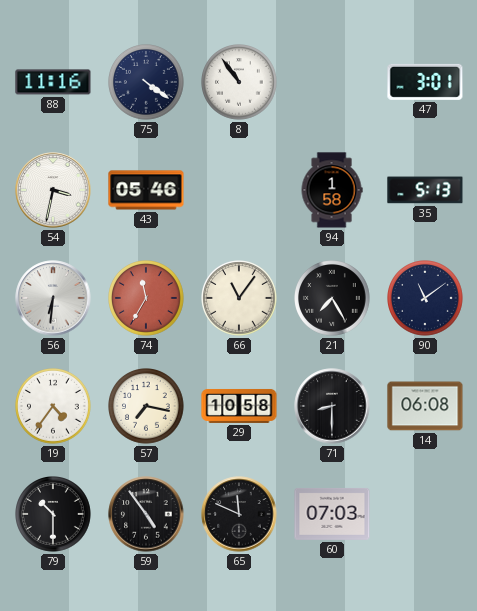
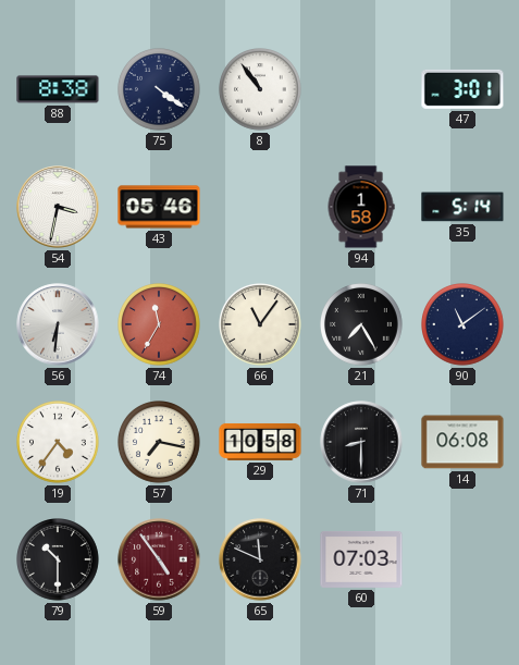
88: 11:16 -> 8:38 (58, 89)
35: 5:13 -> 5:14 (462, 207)
59 dial: black -> burgundy (159, 559)
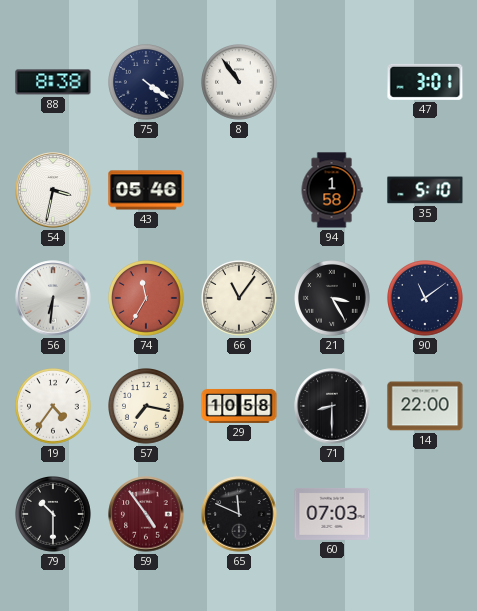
35: 5:14 -> 5:10 (425, 190)
21: 7:25 -> 3:25 (333, 299)
14: 06:08 -> 22:00 (425, 406)
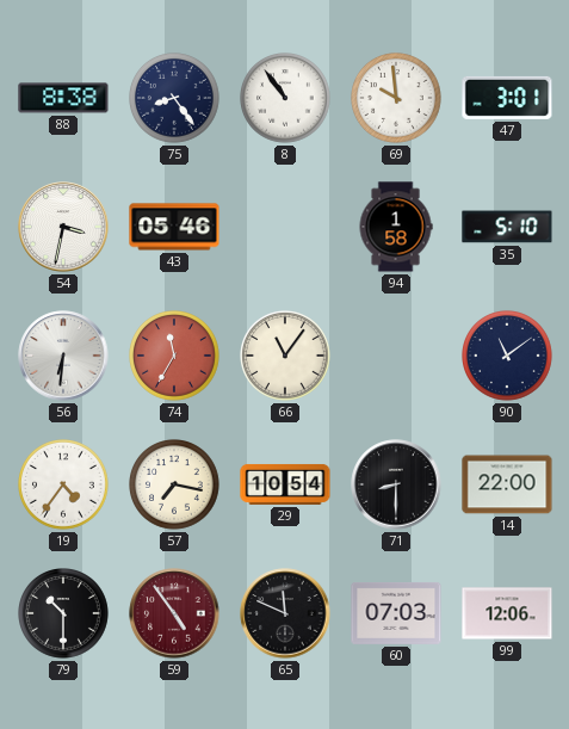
75: 4:21 -> 8:24 (175, 99)
69: none -> 9:59 (397, 99)
21: 3:25 -> none (333, 299)
29: 10:58 -> 10:54 (285, 484)
99: none -> 12:06 (507, 613)
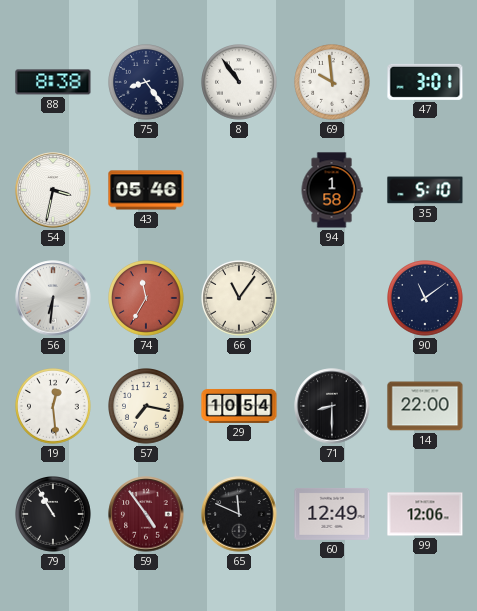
19: 4:36 -> 12:29 (54, 407)
79: 10:30 -> 10:55 (54, 515)
60: 07:03 -> 12:49 (332, 514)
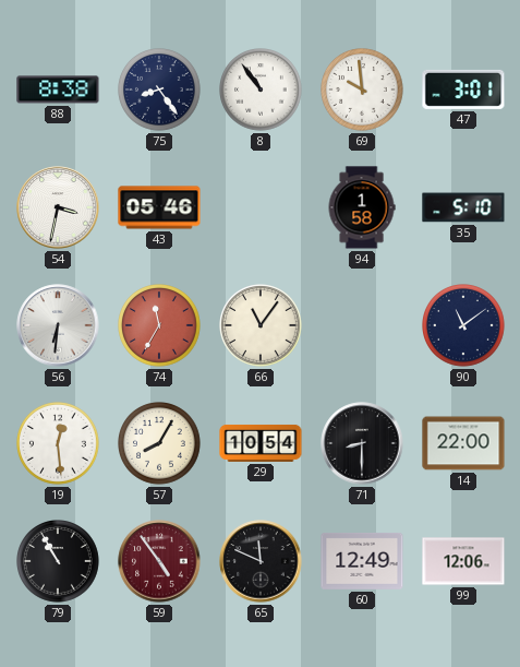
57: 7:17 -> 8:05 (160, 444)
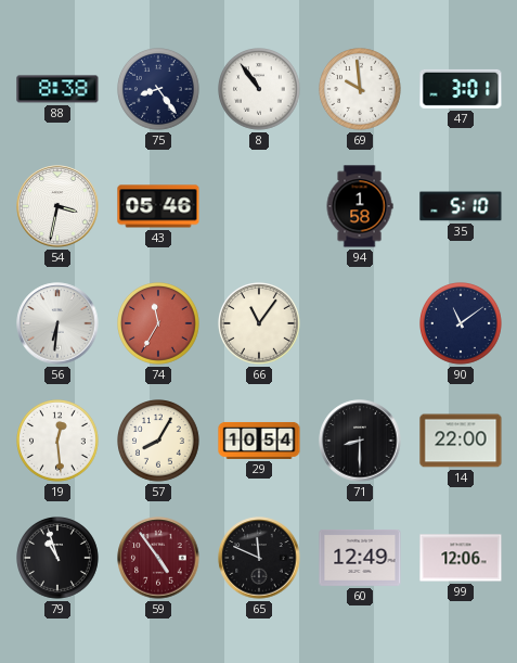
79: 10:55 -> 10:57 (59, 559)
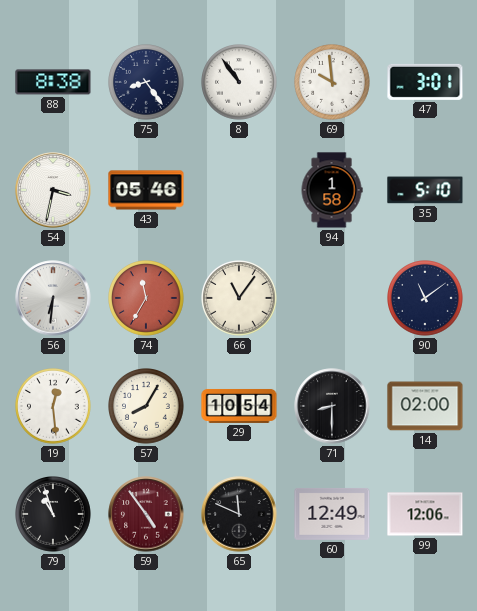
14: 22:00 -> 02:00 (425, 406)
